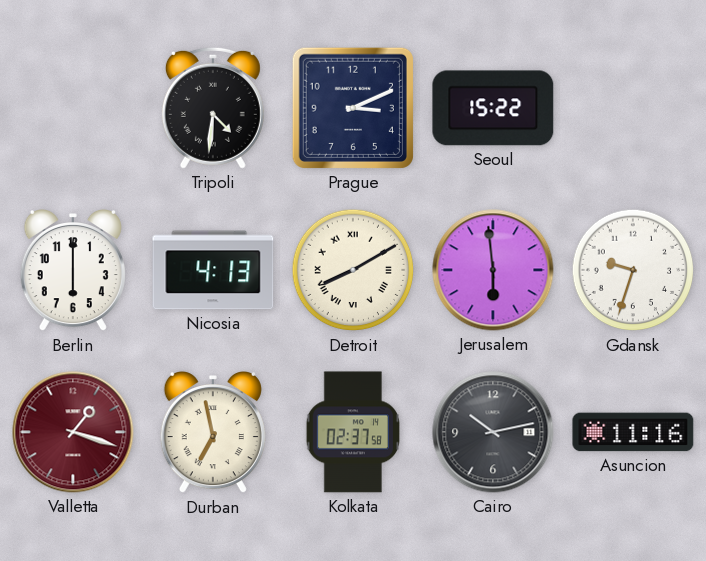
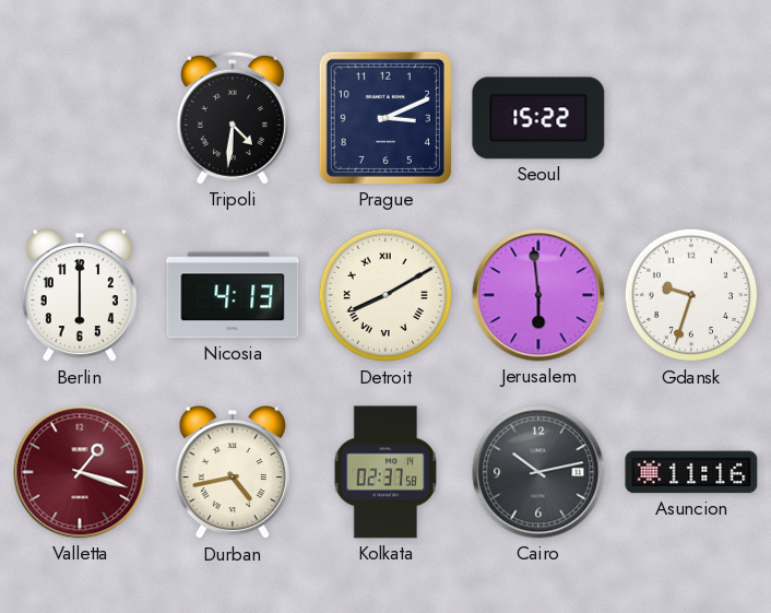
Durban: 6:58 -> 4:43 (233, 473)
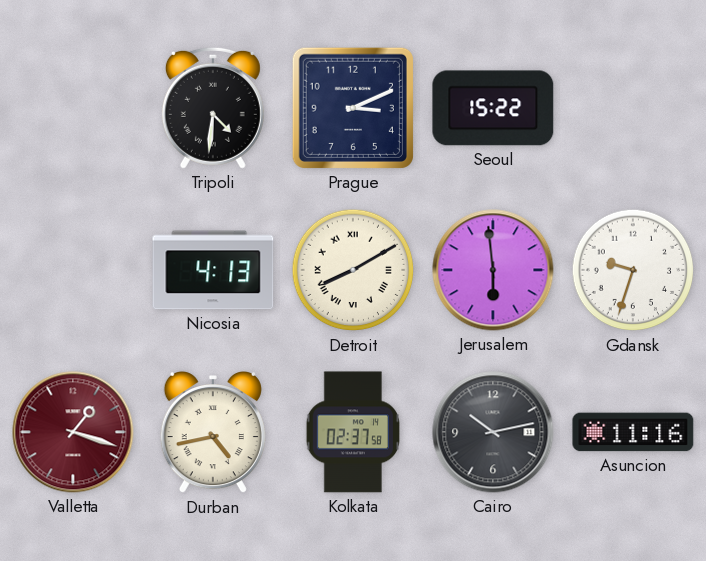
Berlin: 6:00 -> none (80, 296)
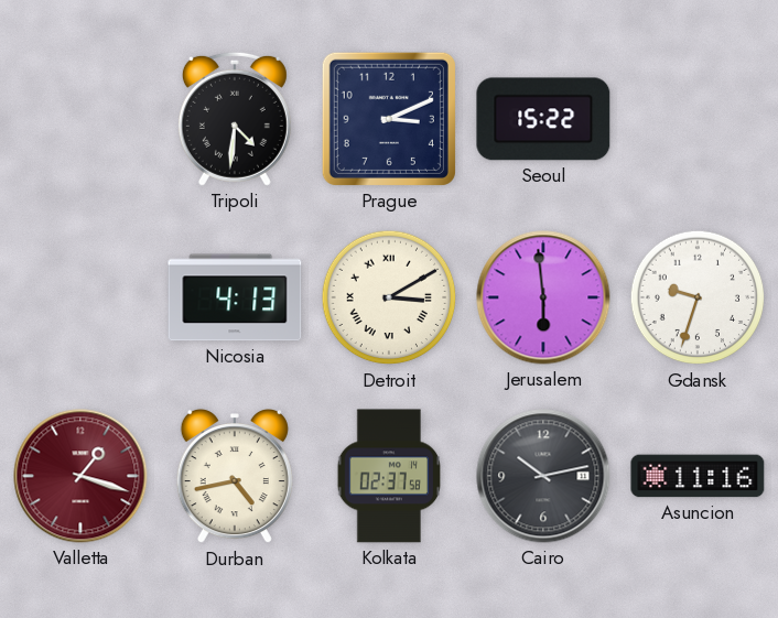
Detroit: 8:10 -> 3:10 (389, 297)
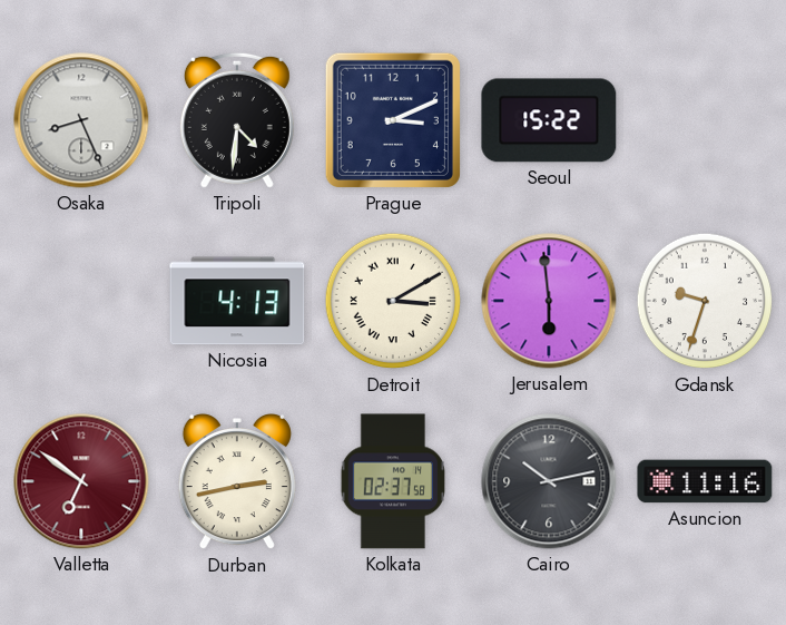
Osaka: none -> 8:26 (81, 120)
Valletta: 1:18 -> 6:51 (81, 481)
Durban: 4:43 -> 2:43 (237, 482)
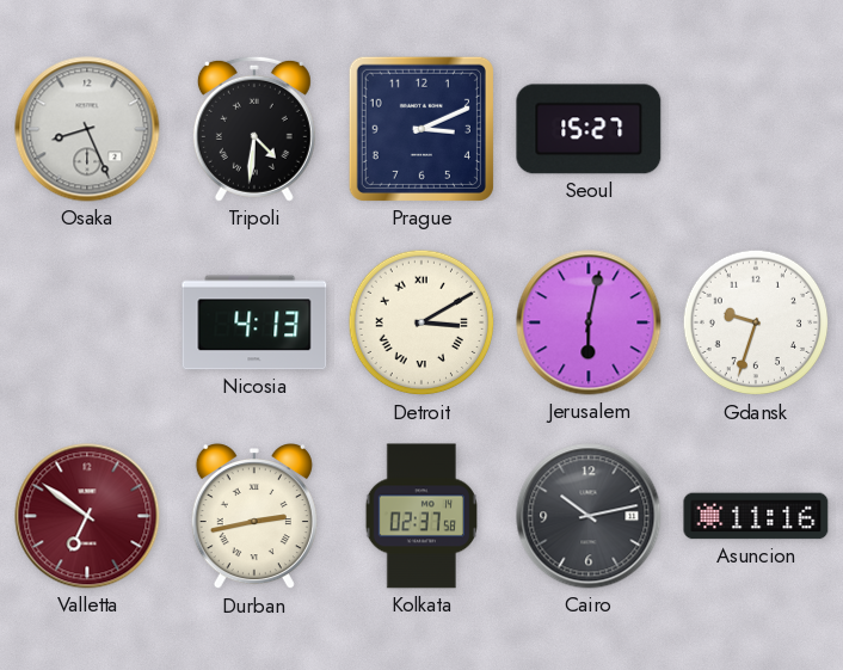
Seoul: 15:22 -> 15:27 (589, 129)
Jerusalem: 5:59 -> 6:02 (589, 322)
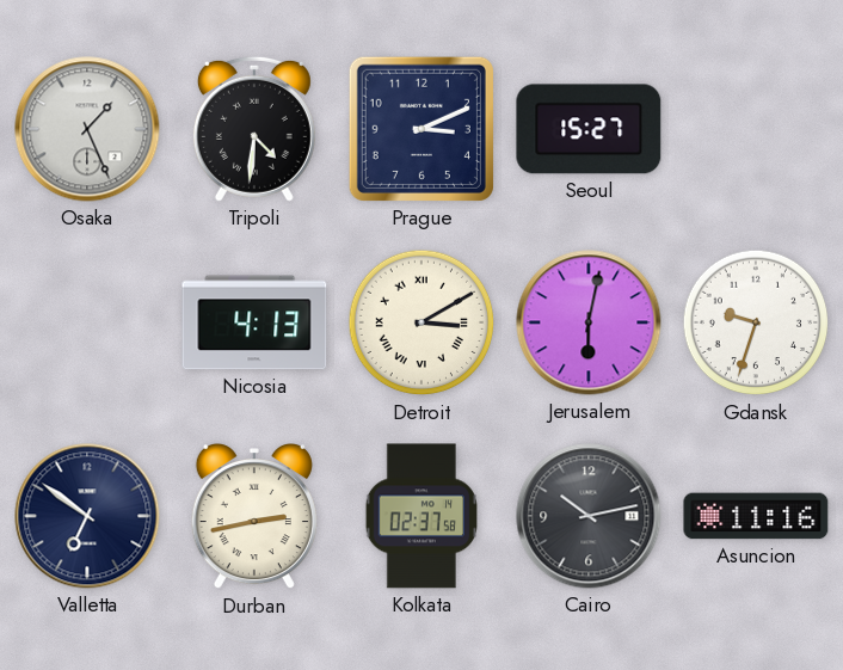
Osaka: 8:26 -> 1:26 (87, 129)
Valletta dial: burgundy -> navy (87, 516)
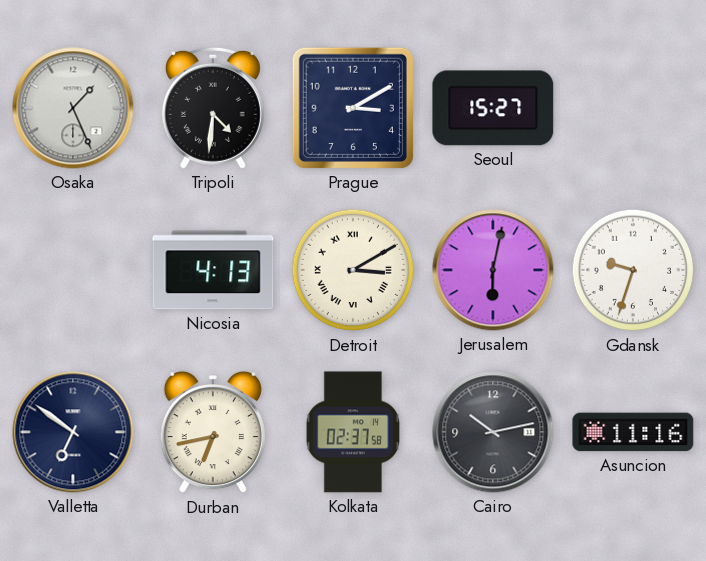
Prague: 3:11 -> 3:10 (353, 108)
Durban: 2:43 -> 6:43 (213, 433)
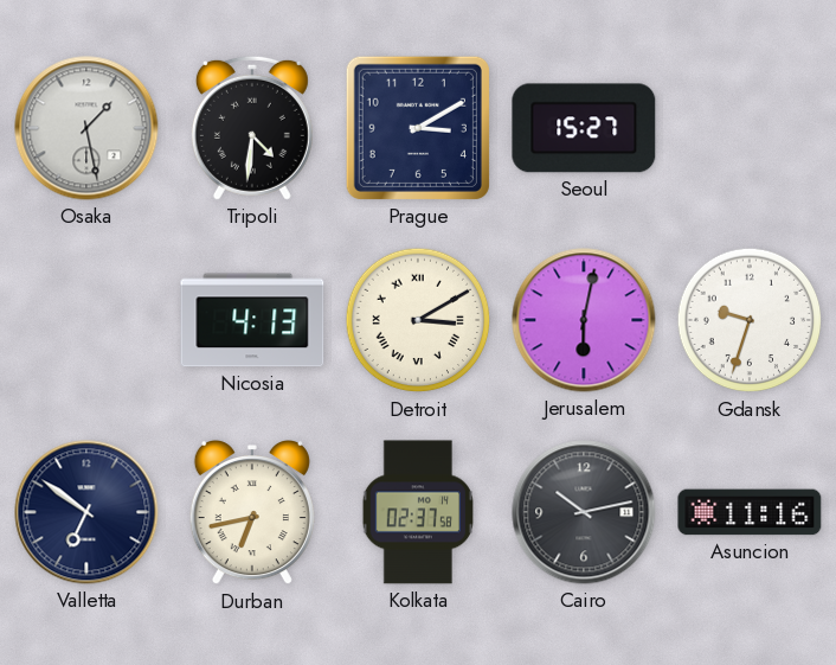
Osaka: 1:26 -> 1:28 (86, 128)
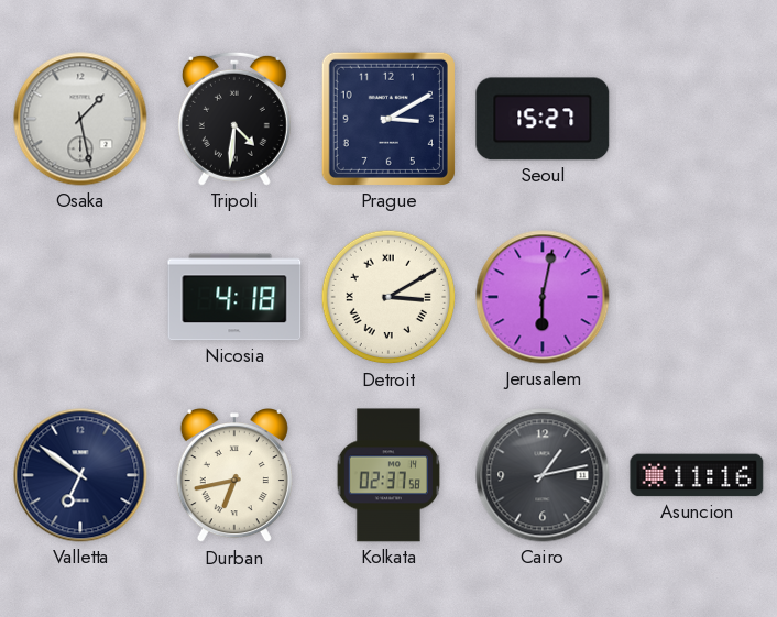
Nicosia: 4:13 -> 4:18 (234, 297)
Gdansk: 9:33 -> none (750, 320)
Cairo: 10:13 -> 1:13 (543, 475)
